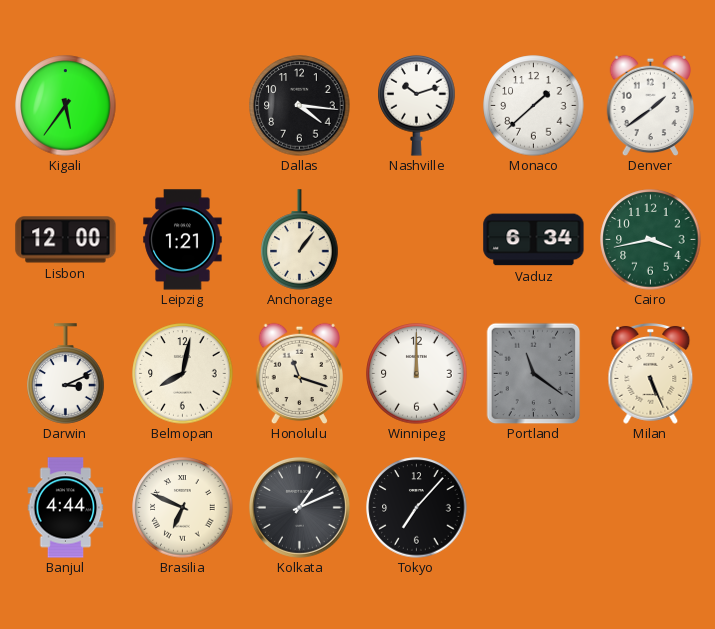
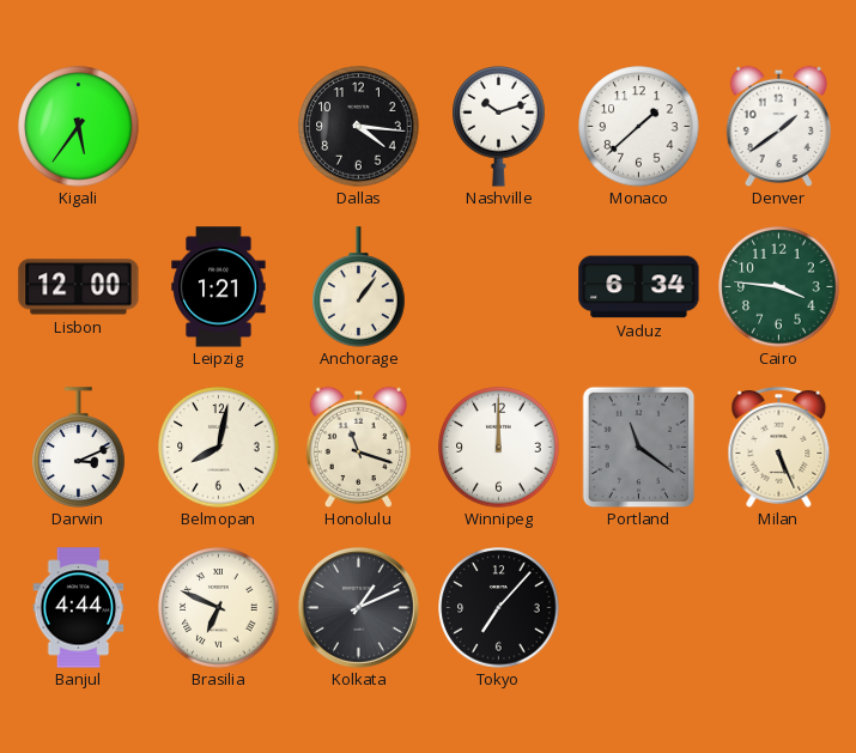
Cairo: 3:43 -> 3:46 (779, 287)
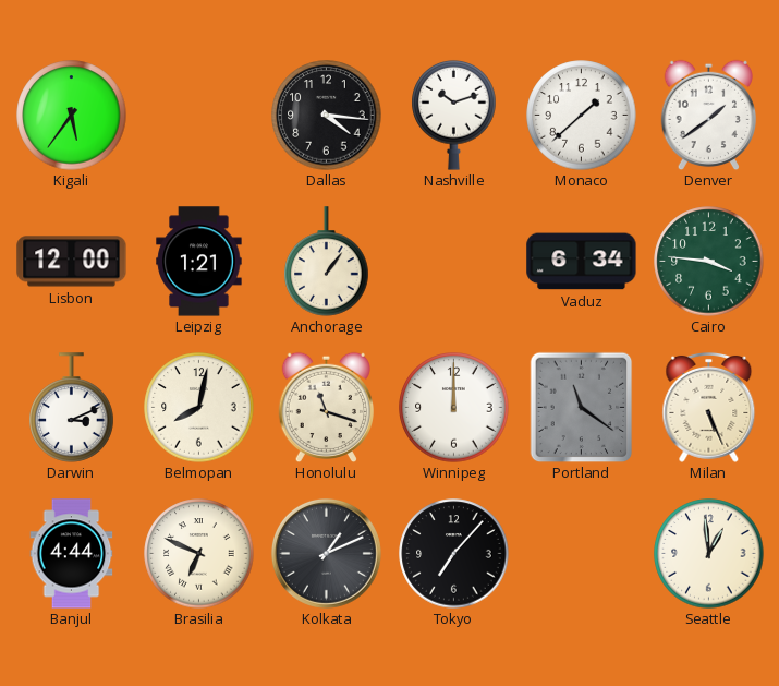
Seattle: none -> 12:59 (709, 554)
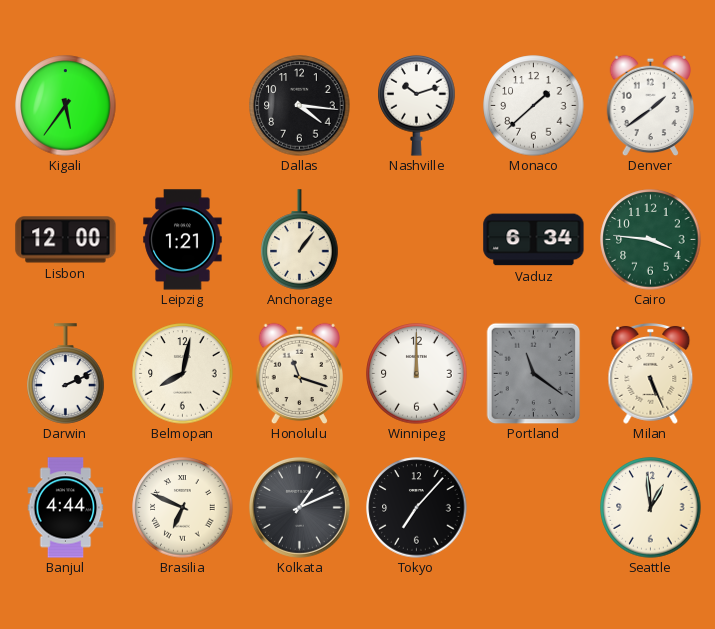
Darwin: 3:11 -> 2:11 (66, 374)
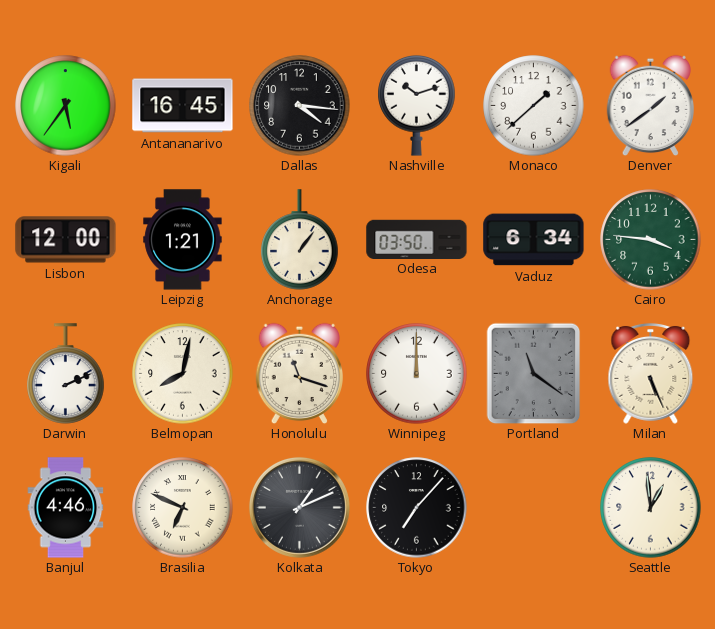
Antananarivo: none -> 16:45 (183, 106)
Odesa: none -> 03:50 (417, 239)
Banjul: 4:44 -> 4:46 (66, 508)
